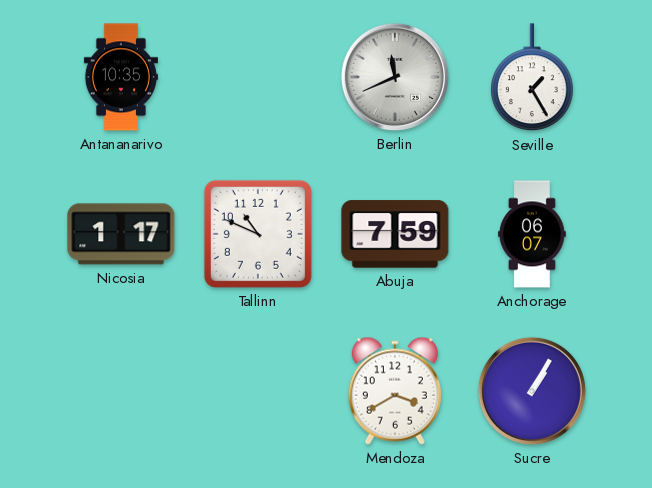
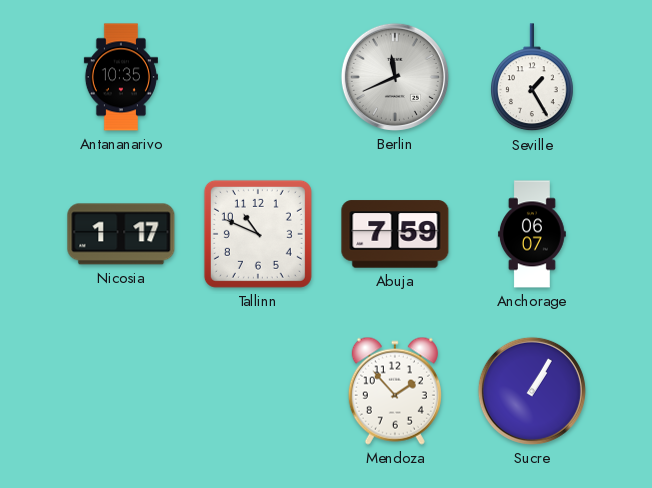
Mendoza: 3:40 -> 1:53 (395, 391)
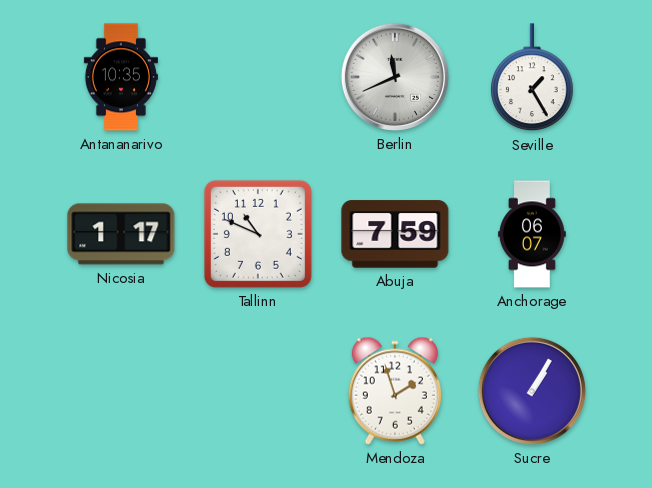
Mendoza: 1:53 -> 1:57 (395, 391)
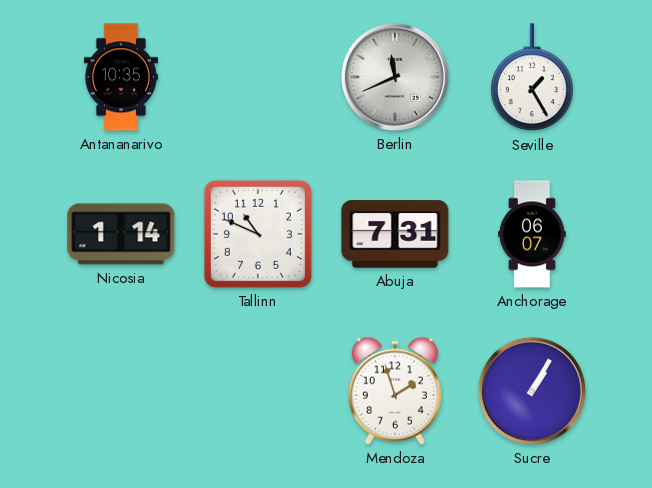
Nicosia: 1:17 -> 1:14 (121, 234)
Abuja: 7:59 -> 7:31 (395, 234)
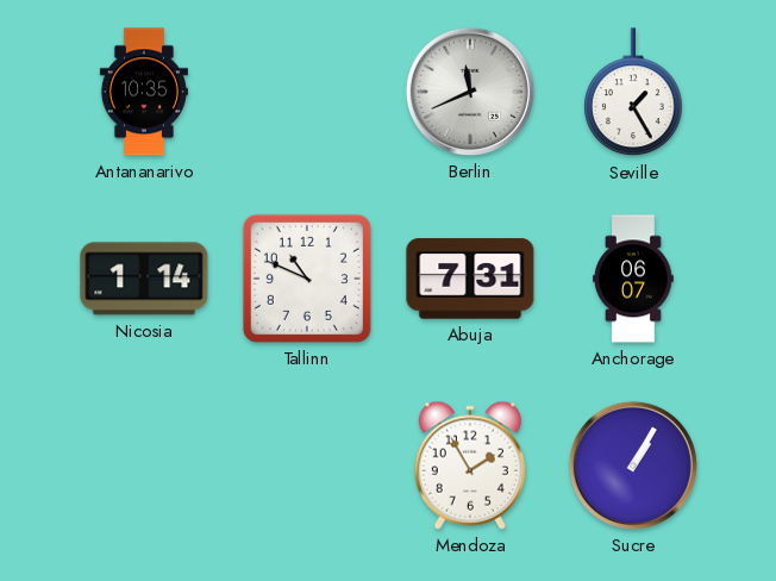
Mendoza: 1:57 -> 1:55 (470, 466)
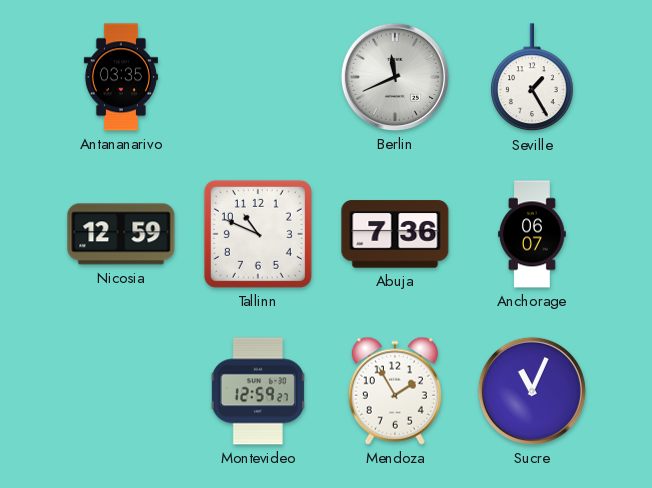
Antananarivo: 10:35 -> 03:35 (121, 77)
Nicosia: 1:14 -> 12:59 (121, 234)
Abuja: 7:31 -> 7:36 (395, 234)
Montevideo: none -> 12:59 (258, 391)
Sucre: 1:05 -> 11:04 (532, 391)
